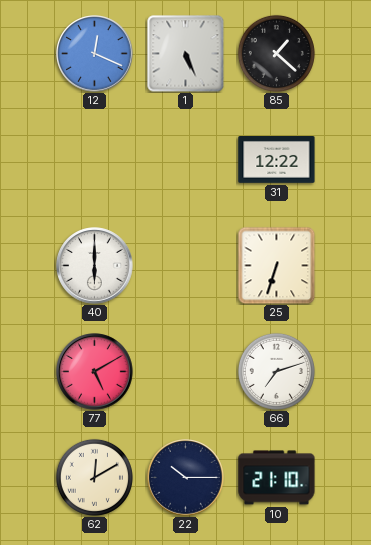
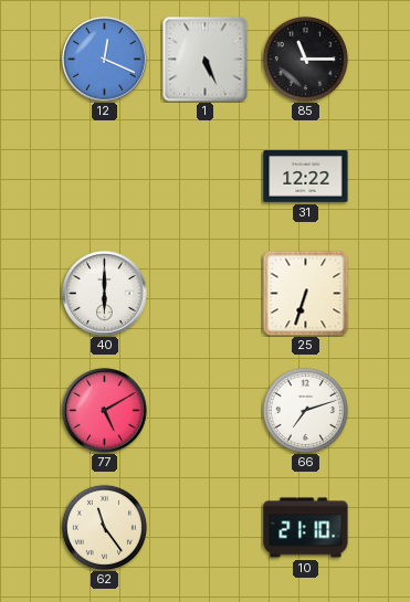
85: 1:22 -> 11:15 (305, 59)
62: 12:10 -> 11:24 (104, 527)
22: 10:15 -> none (186, 478)
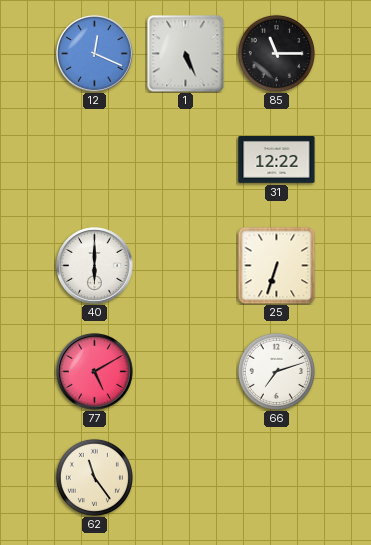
10: 21:10 -> none (306, 528)
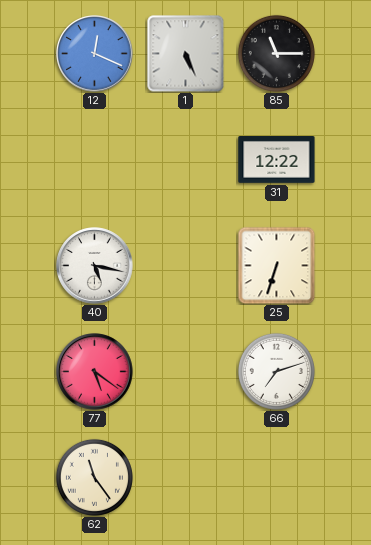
40: 6:00 -> 5:17 (95, 266)
77: 5:10 -> 5:21 (95, 372)
